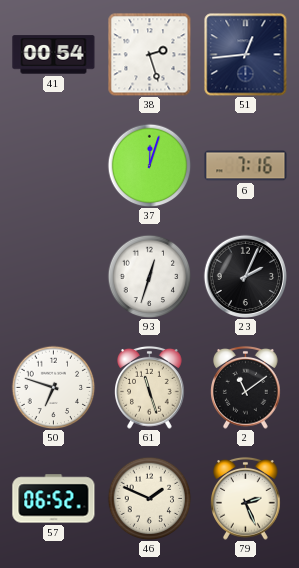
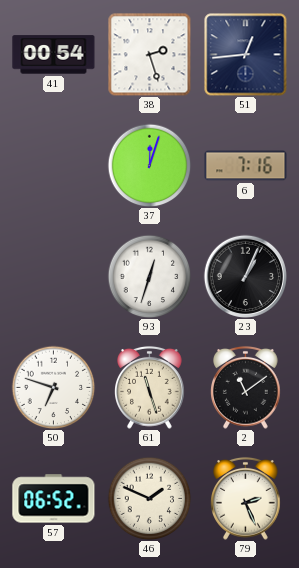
23: 2:04 -> 1:04 (245, 276)
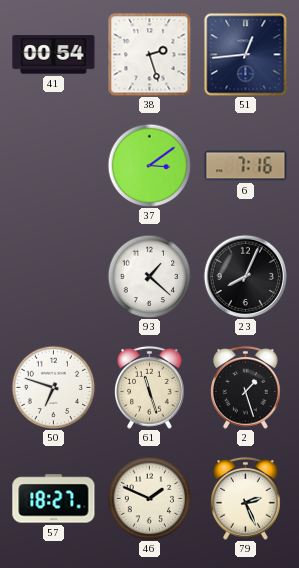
37: 12:03 -> 3:09 (149, 165)
93: 12:33 -> 1:22 (149, 276)
23: 1:04 -> 8:04 (245, 276)
2: 11:09 -> 1:27 (246, 388)
57: 06:52 -> 18:27 (54, 499)
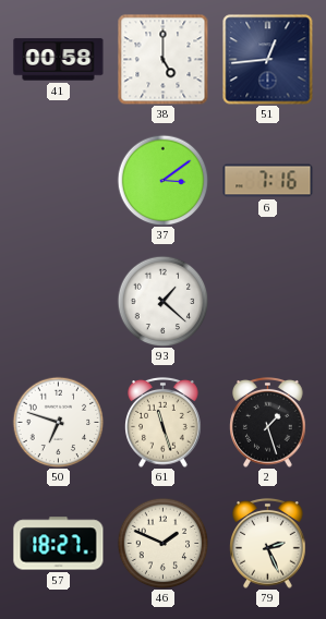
41: 00:54 -> 00:58 (59, 60)
38: 2:27 -> 5:00 (162, 59)
23: 8:04 -> none (245, 276)
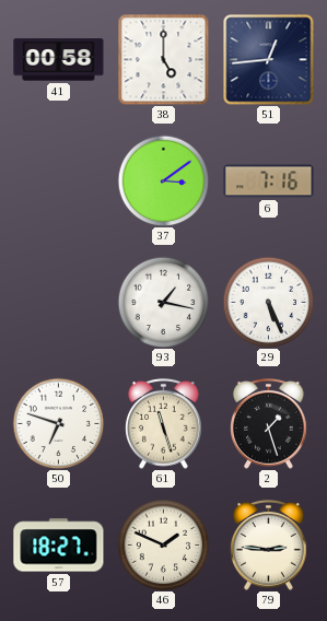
93: 1:22 -> 1:17 (163, 302)
29: none -> 5:26 (268, 302)
79: 2:26 -> 2:46 (269, 546)
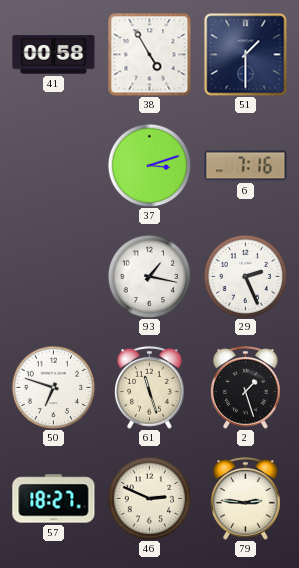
38: 5:00 -> 4:55 (149, 54)
51: 12:44 -> 1:30 (246, 55)
37: 3:09 -> 3:12 (149, 165)
29: 5:26 -> 2:26 (245, 276)
46: 1:49 -> 2:49 (149, 498)
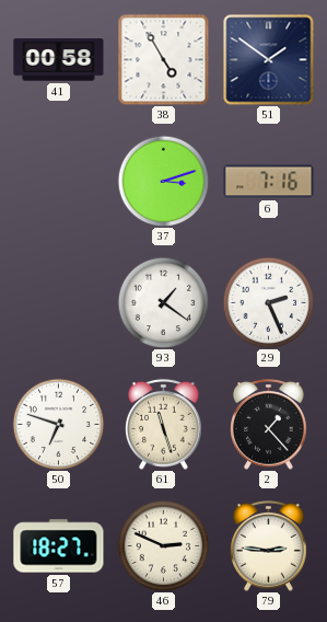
51: 1:30 -> 1:51 (269, 60)
93: 1:17 -> 1:21 (163, 302)
2: 1:27 -> 1:23 (269, 425)
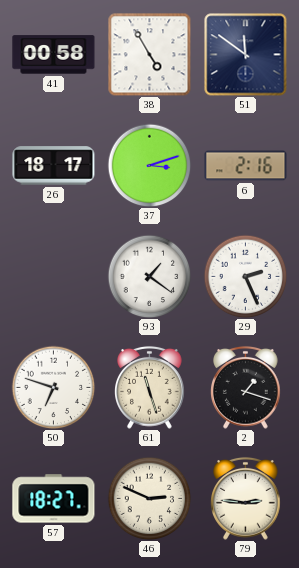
51: 1:51 -> 11:51 (246, 55)
26: none -> 18:17 (54, 166)
6: 7:16 -> 2:16 (246, 166)
2: 1:23 -> 1:18 (246, 388)
